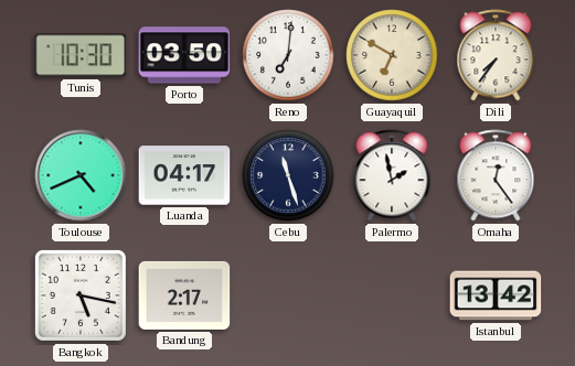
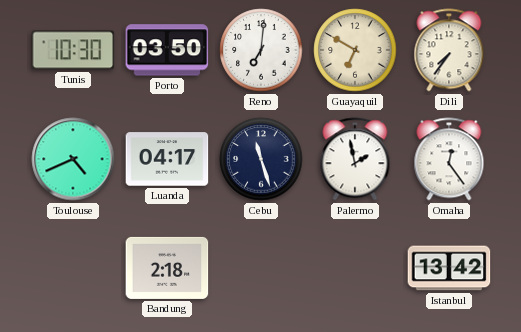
Bangkok: 5:17 -> none (81, 295)
Bandung: 2:17 -> 2:18 (167, 268)
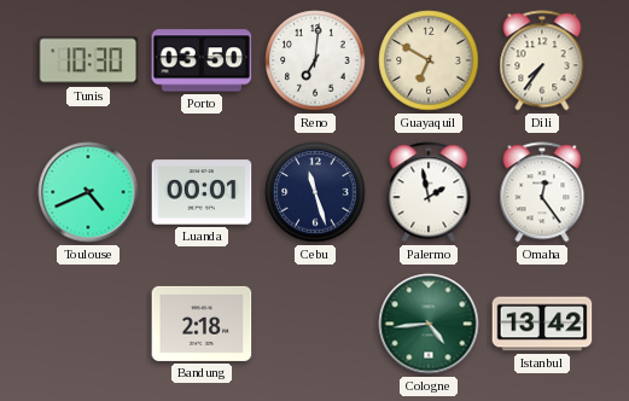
Luanda: 04:17 -> 00:01 (202, 192)
Cologne: none -> 4:44 (429, 324)
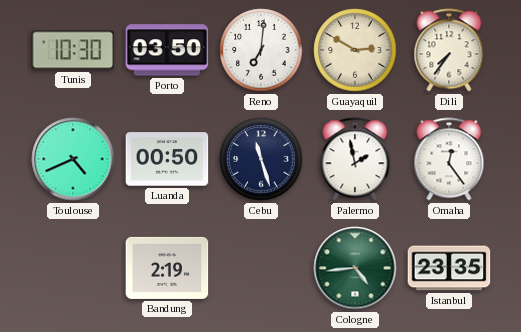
Guayaquil: 6:50 -> 2:50 (355, 50)
Luanda: 00:01 -> 00:50 (167, 159)
Bandung: 2:18 -> 2:19 (167, 268)
Istanbul: 13:42 -> 23:35 (449, 268)
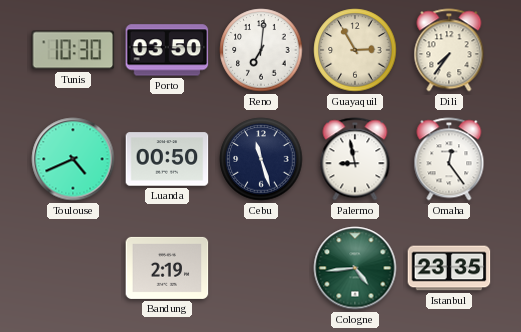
Guayaquil: 2:50 -> 2:55 (355, 50)
Palermo: 1:58 -> 8:58 (355, 159)
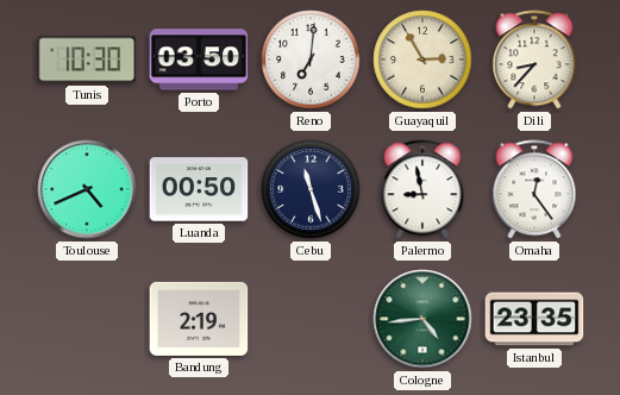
Dili: 7:36 -> 8:37 (534, 59)
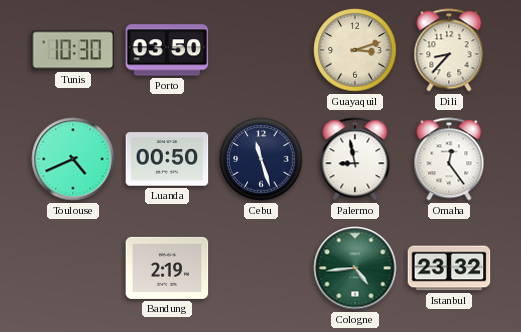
Reno: 7:01 -> none (311, 59)
Guayaquil: 2:55 -> 3:12 (355, 50)
Istanbul: 23:35 -> 23:32 (449, 268)
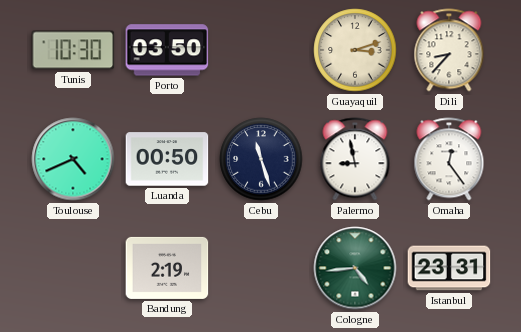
Istanbul: 23:32 -> 23:31 (449, 268)
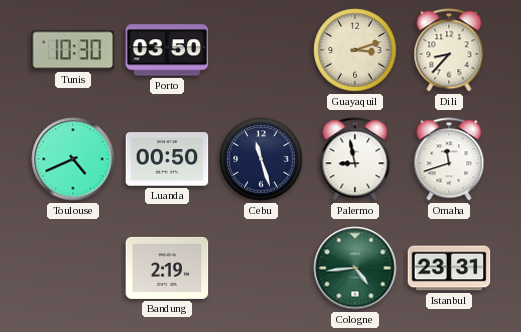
Omaha: 12:24 -> 11:42 (449, 159)
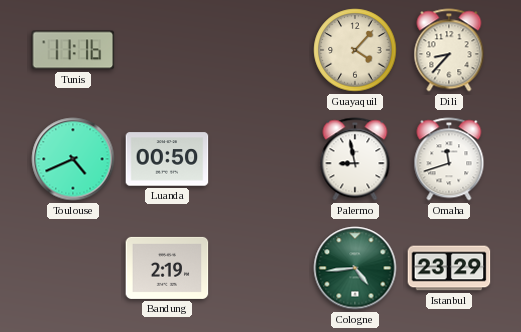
Tunis: 10:30 -> 11:16 (73, 50)
Porto: 03:50 -> none (167, 50)
Guayaquil: 3:12 -> 4:07 (355, 50)
Cebu: 11:27 -> none (261, 159)
Istanbul: 23:31 -> 23:29 (449, 268)
